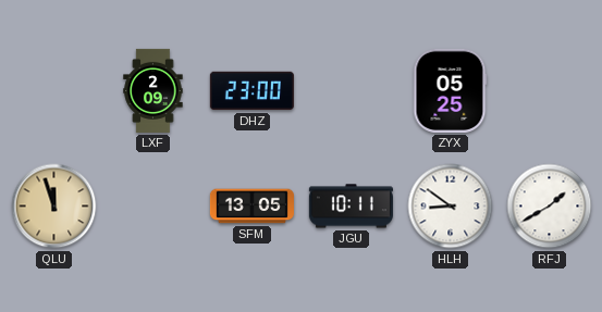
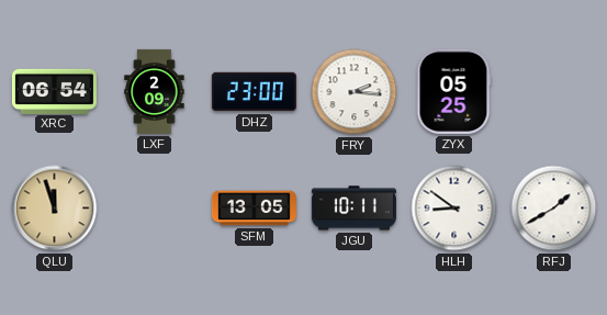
XRC: none -> 06:54 (54, 91)
FRY: none -> 2:16 (355, 92)
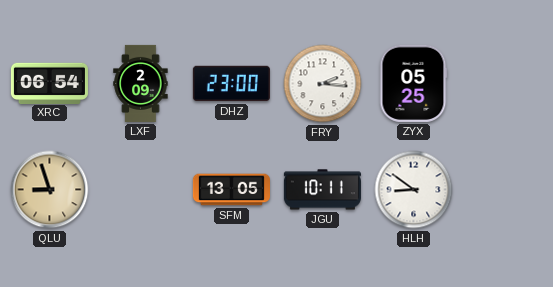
QLU: 11:57 -> 8:57 (50, 190)
RFJ: 1:40 -> none (554, 209)
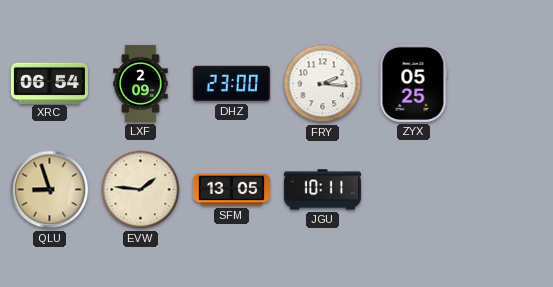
EVW: none -> 1:46 (141, 190)
HLH: 8:51 -> none (414, 190)
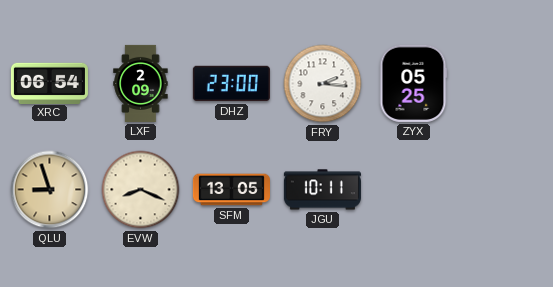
EVW: 1:46 -> 8:19 (141, 190)
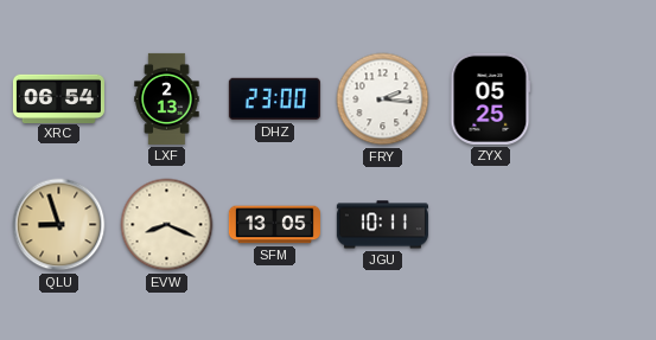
LXF: 2:09 -> 2:13 (167, 98)
